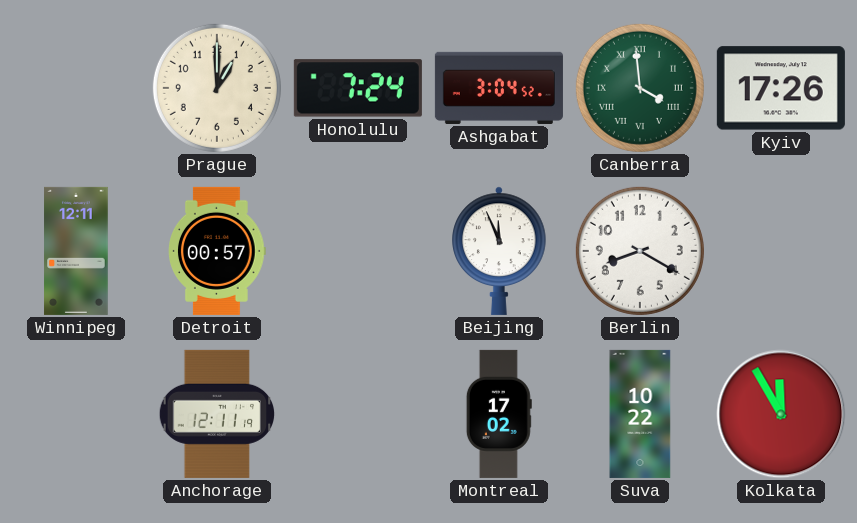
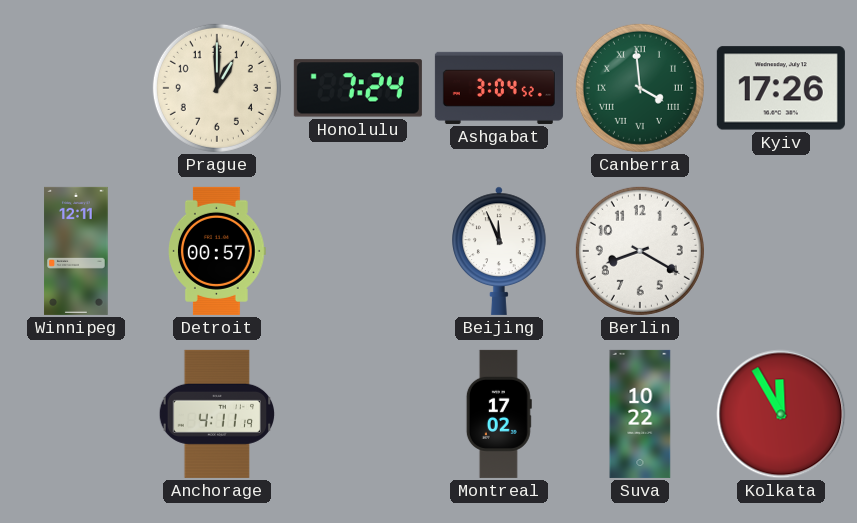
Anchorage: 12:11 -> 4:11 (217, 414)
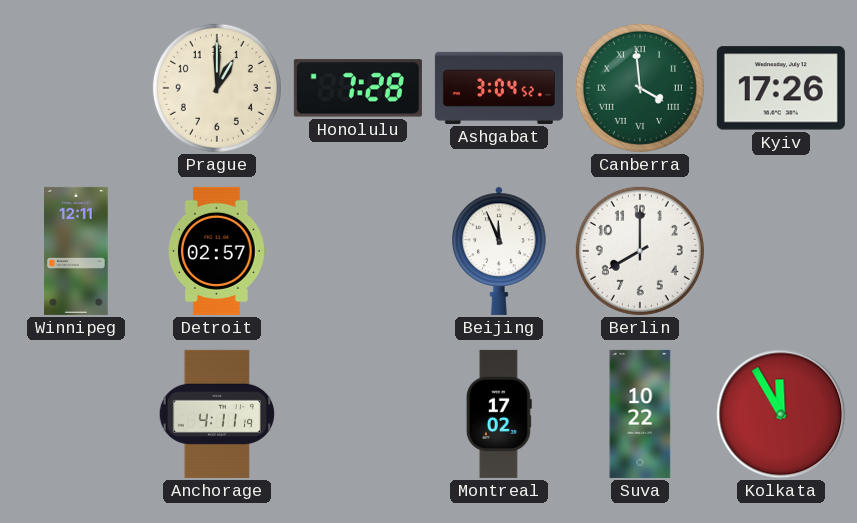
Honolulu: 7:24 -> 7:28 (358, 88)
Detroit: 00:57 -> 02:57 (218, 251)
Berlin: 8:20 -> 8:00 (640, 251)
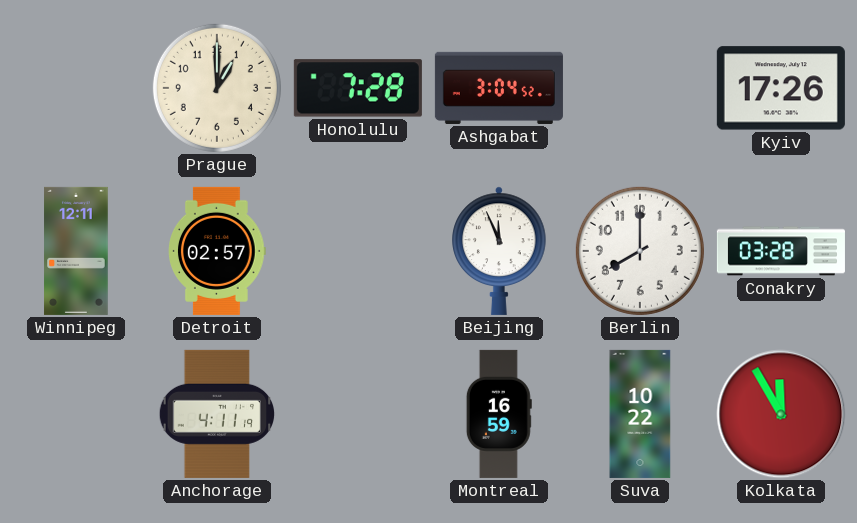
Canberra: 3:59 -> none (640, 88)
Conakry: none -> 03:28 (781, 251)
Montreal: 17:02 -> 16:59 (499, 414)
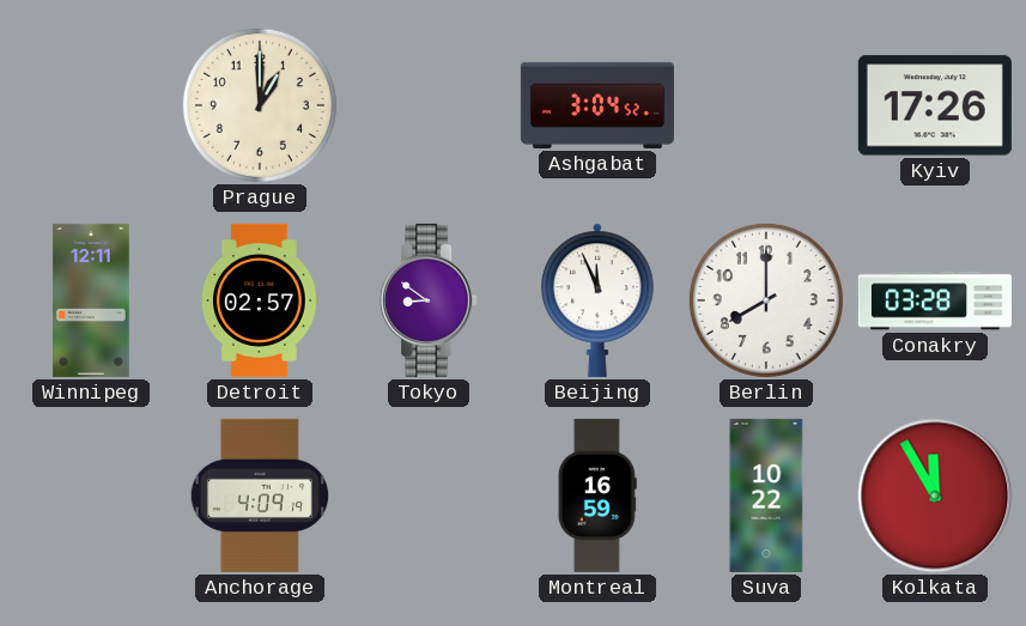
Honolulu: 7:28 -> none (358, 88)
Tokyo: none -> 8:51 (429, 300)
Anchorage: 4:11 -> 4:09 (260, 496)
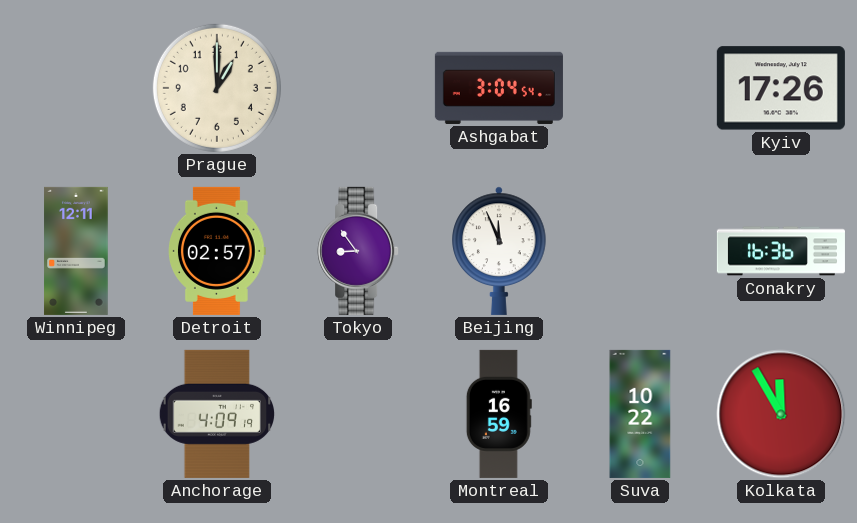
Ashgabat: 3:04:52 -> 3:04:54 (499, 88)
Tokyo: 8:51 -> 8:54 (358, 251)
Berlin: 8:00 -> none (766, 300)
Conakry: 03:28 -> 16:36 (781, 251)
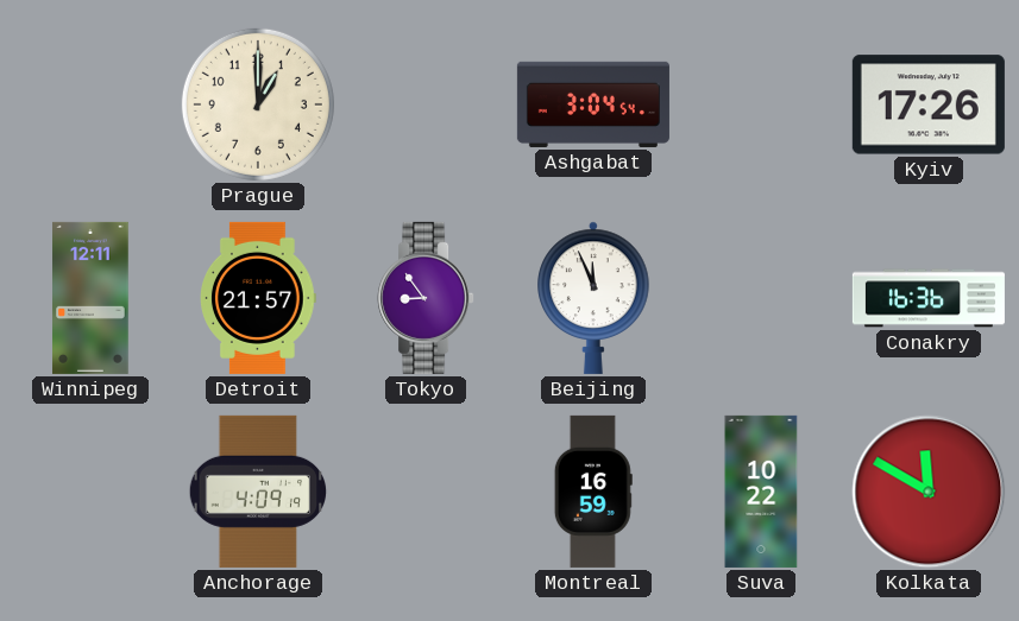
Detroit: 02:57 -> 21:57 (259, 298)
Kolkata: 11:55 -> 11:50 (929, 492)
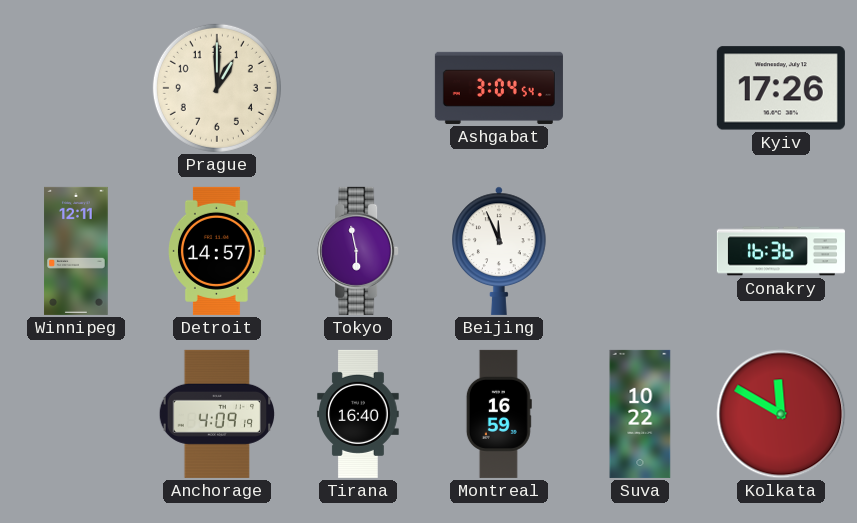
Detroit: 21:57 -> 14:57 (218, 251)
Tokyo: 8:54 -> 5:58 (358, 251)
Tirana: none -> 16:40 (358, 414)
